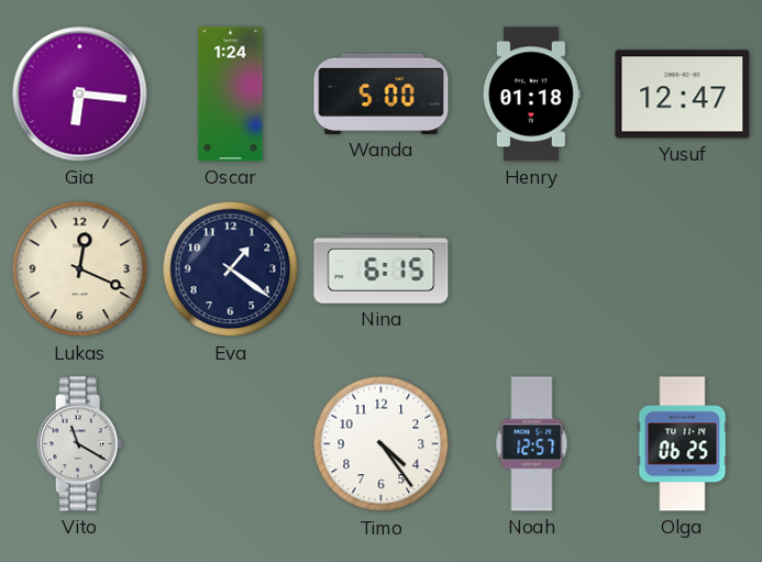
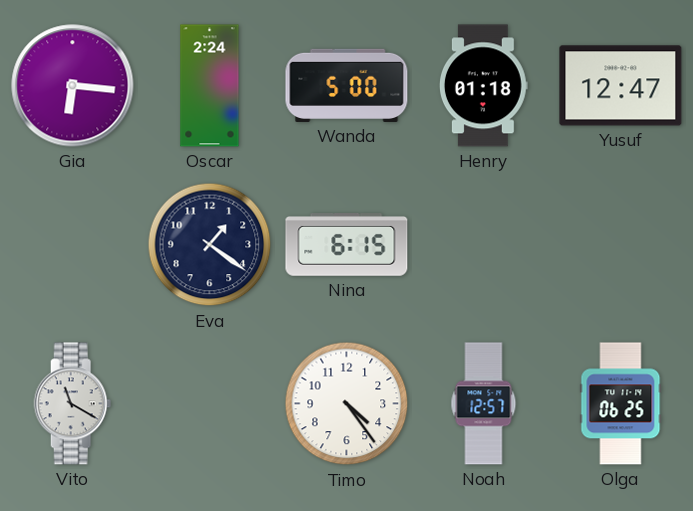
Oscar: 1:24 -> 2:24 (210, 86)
Lukas: 12:19 -> none (80, 269)
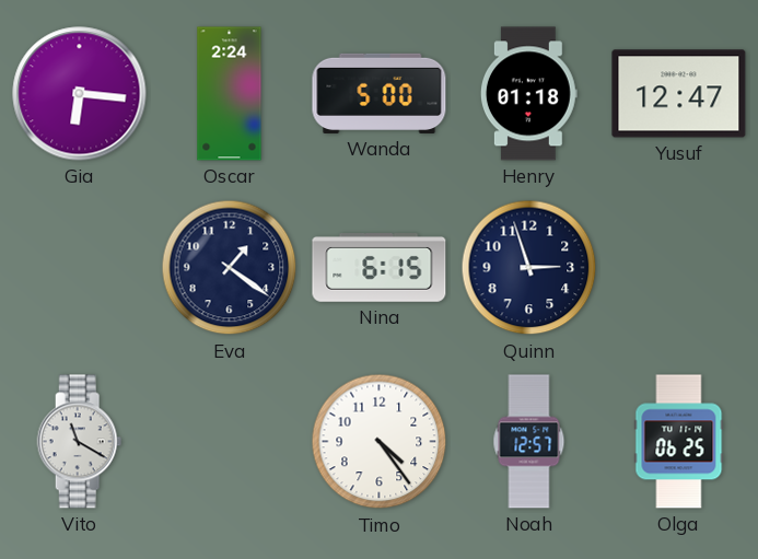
Quinn: none -> 2:57 (529, 268)
